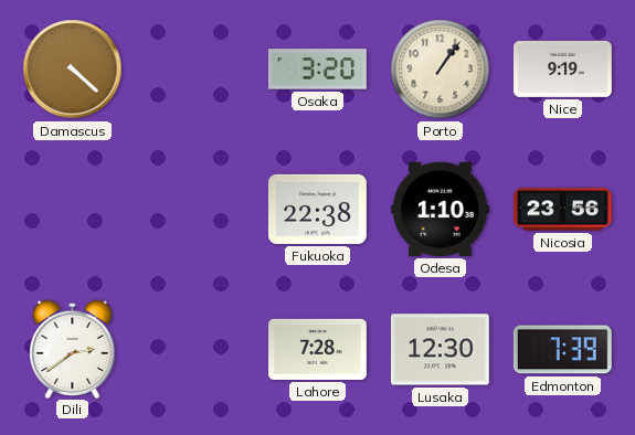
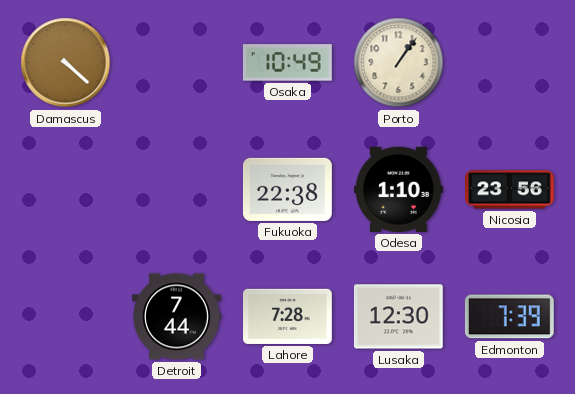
Osaka: 3:20 -> 10:49 (288, 63)
Nice: 9:19 -> none (563, 68)
Dili: 2:39 -> none (73, 349)
Detroit: none -> 7:44 (177, 317)
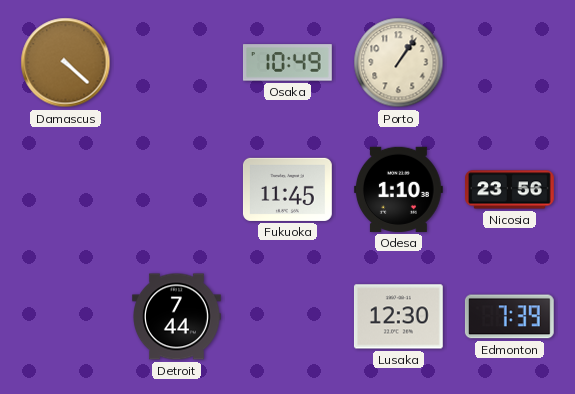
Fukuoka: 22:38 -> 11:45 (287, 189)
Lahore: 7:28 -> none (288, 316)
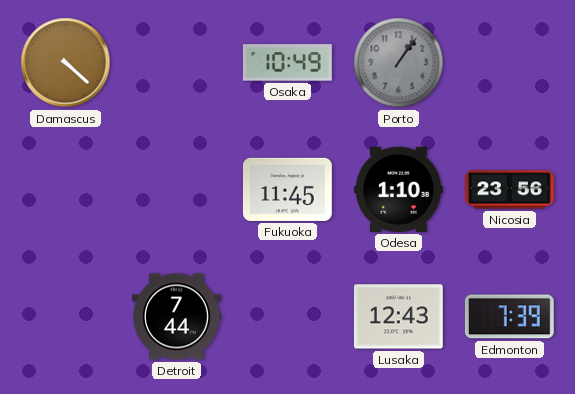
Porto dial: cream -> grey (399, 63)
Lusaka: 12:30 -> 12:43 (398, 317)
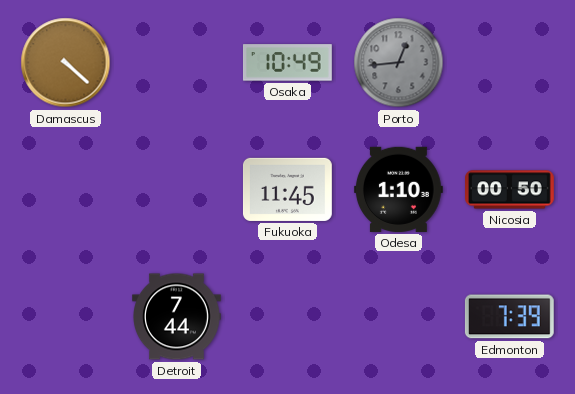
Porto: 1:06 -> 12:44 (399, 63)
Nicosia: 23:56 -> 00:50 (510, 190)
Lusaka: 12:43 -> none (398, 317)
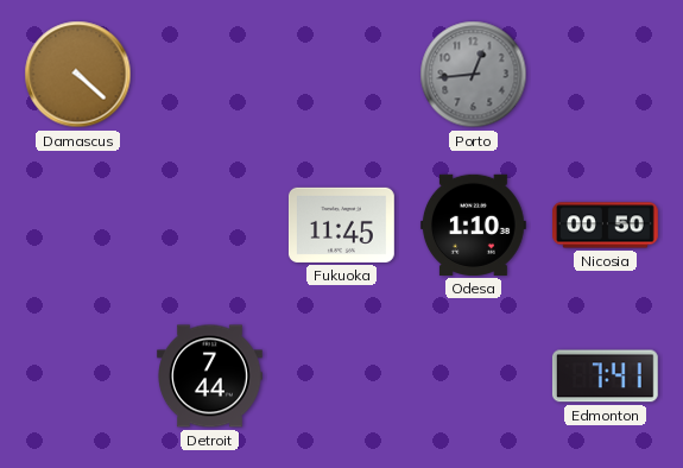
Osaka: 10:49 -> none (288, 63)
Edmonton: 7:39 -> 7:41 (605, 377)
